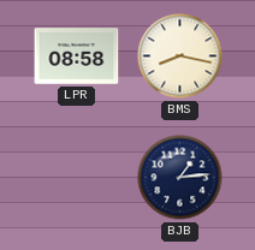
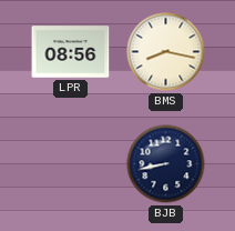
LPR: 08:58 -> 08:56 (71, 52)
BJB: 1:14 -> 8:43 (166, 164)
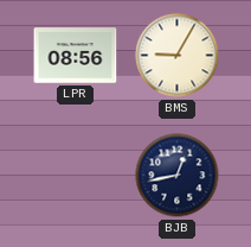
BMS: 8:17 -> 9:05 (178, 56)
BJB: 8:43 -> 12:43 (178, 176)
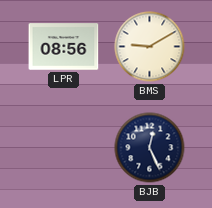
BMS: 9:05 -> 9:10 (150, 47)
BJB: 12:43 -> 12:26 (150, 148)
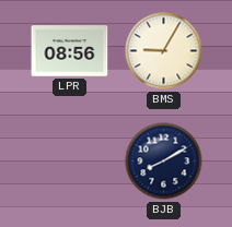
BMS: 9:10 -> 9:05 (164, 51)
BJB: 12:26 -> 8:10 (164, 162)
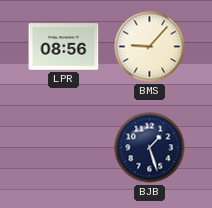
BMS: 9:05 -> 9:07 (150, 47)
BJB: 8:10 -> 1:27 (150, 148)
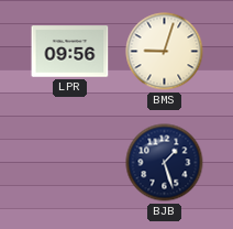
LPR: 08:56 -> 09:56 (70, 52)
BMS: 9:07 -> 9:03 (165, 52)
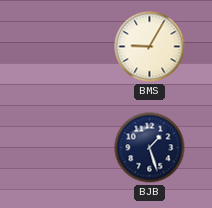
LPR: 09:56 -> none (70, 52)
BMS: 9:03 -> 9:05 (150, 47)
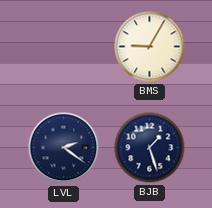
LVL: none -> 2:21 (64, 148)
